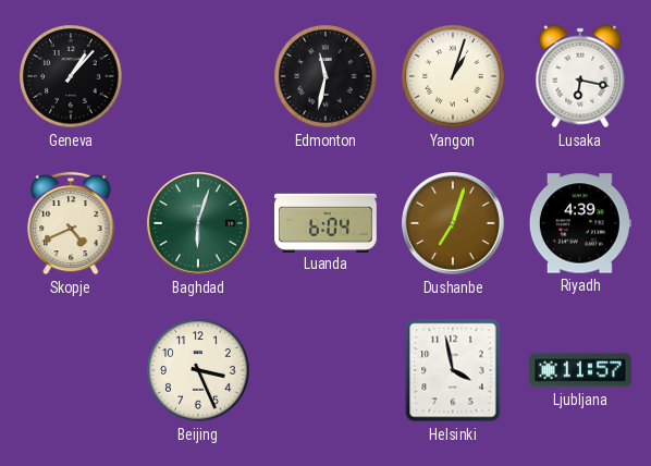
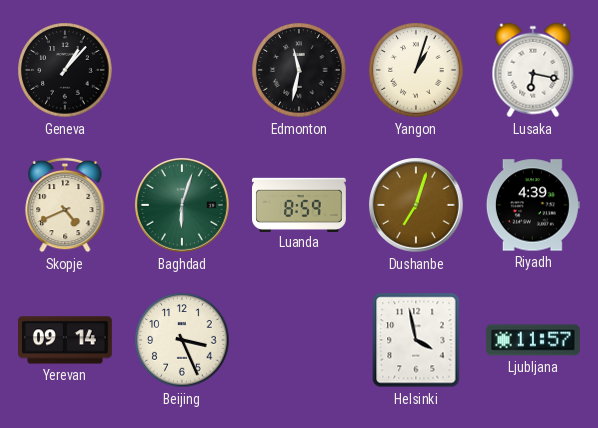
Luanda: 6:04 -> 8:59 (300, 204)
Yerevan: none -> 09:14 (66, 340)
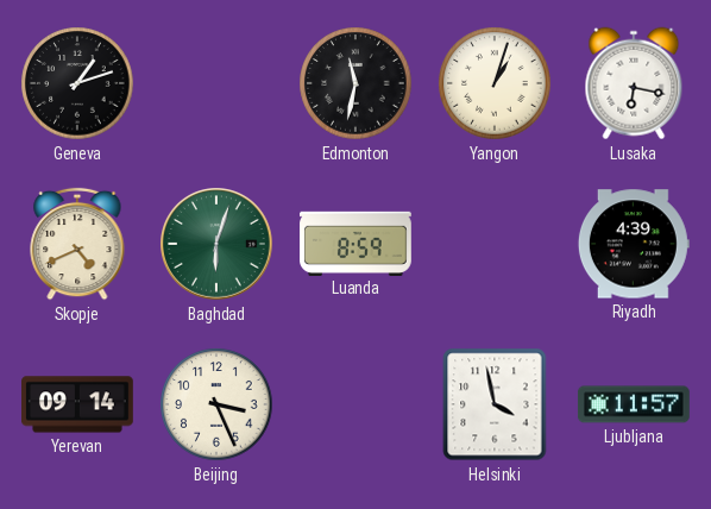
Geneva: 1:07 -> 1:12 (77, 83)
Dushanbe: 7:03 -> none (417, 206)
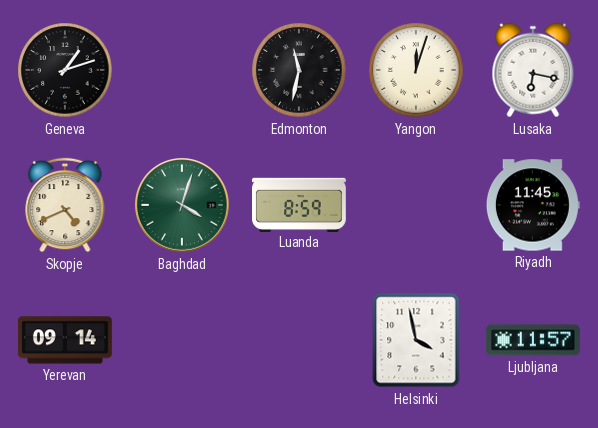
Yangon: 1:03 -> 12:03 (416, 70)
Baghdad: 6:03 -> 4:03 (183, 206)
Riyadh: 4:39 -> 11:45 (533, 205)
Beijing: 3:26 -> none (216, 404)
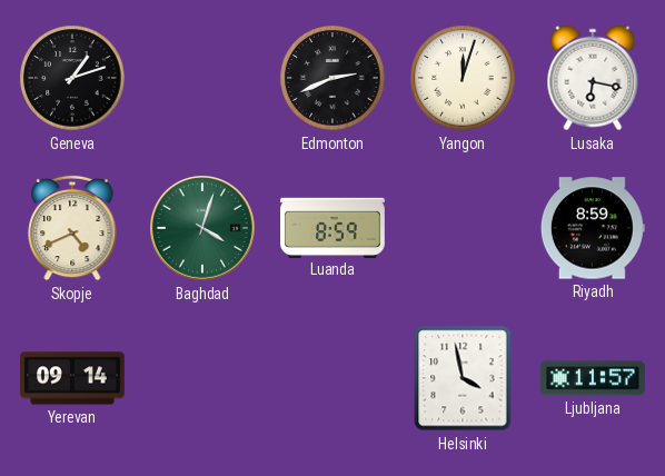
Edmonton: 11:32 -> 2:41 (332, 78)
Riyadh: 11:45 -> 8:59 (593, 228)
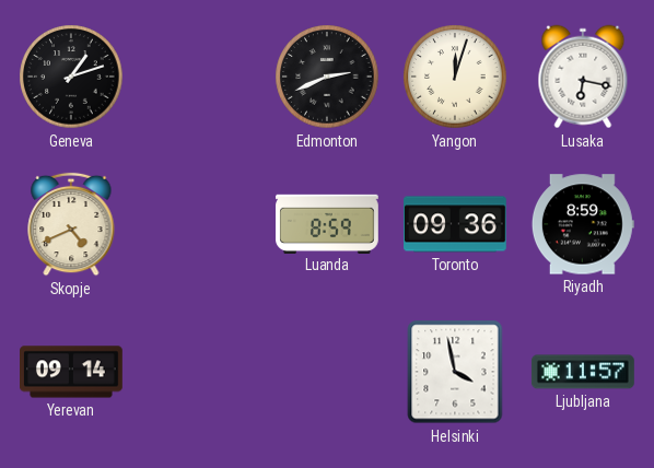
Baghdad: 4:03 -> none (204, 229)
Toronto: none -> 09:36 (456, 224)
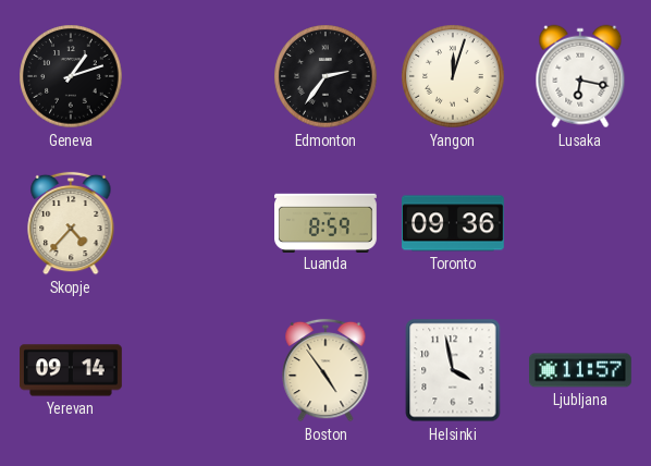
Edmonton: 2:41 -> 2:36 (325, 76)
Skopje: 4:41 -> 4:37 (71, 223)
Riyadh: 8:59 -> none (583, 224)
Boston: none -> 4:54 (325, 370)
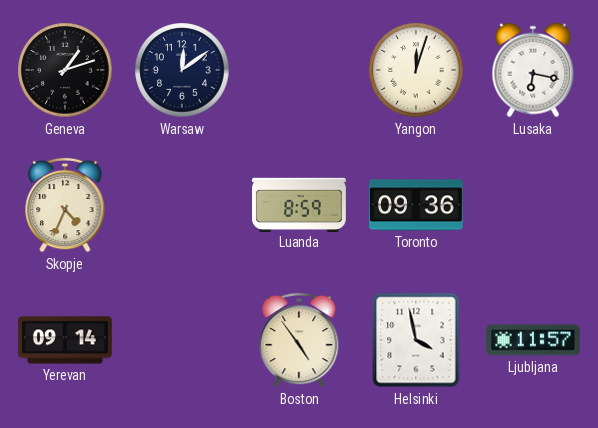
Warsaw: none -> 12:09 (182, 70)
Edmonton: 2:36 -> none (325, 76)
Skopje: 4:37 -> 4:34 (65, 205)
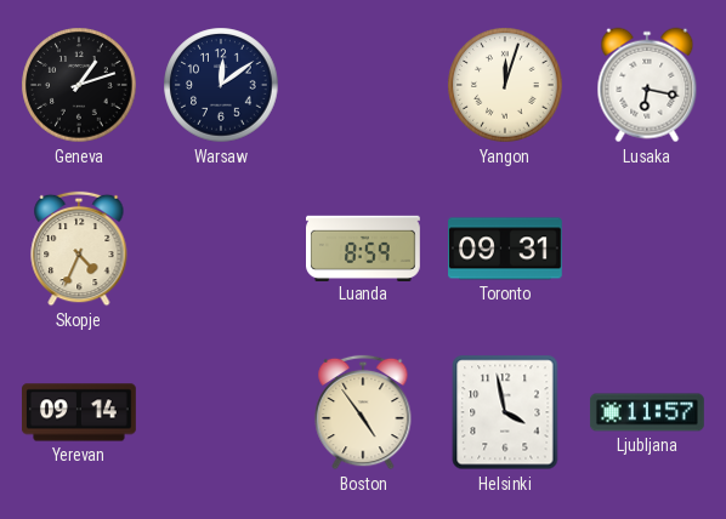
Toronto: 09:36 -> 09:31 (506, 249)
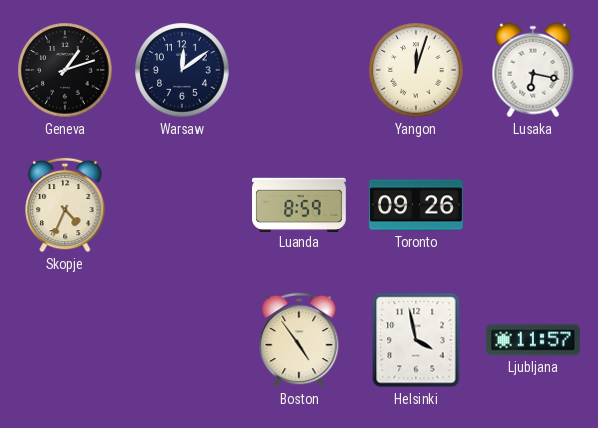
Toronto: 09:31 -> 09:26 (417, 205)
Yerevan: 09:14 -> none (80, 412)
